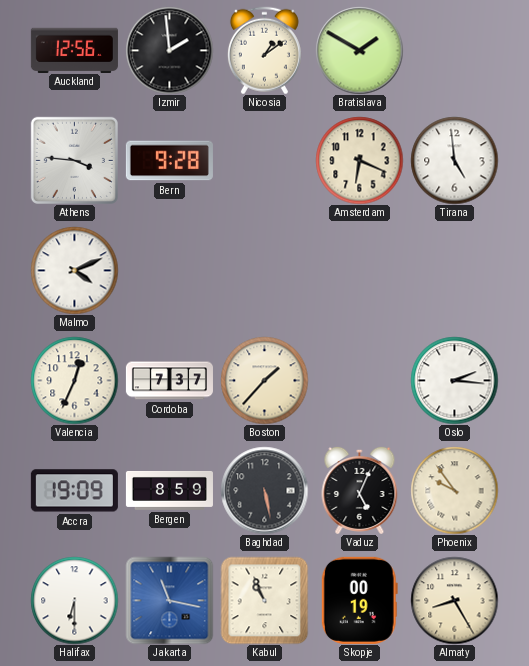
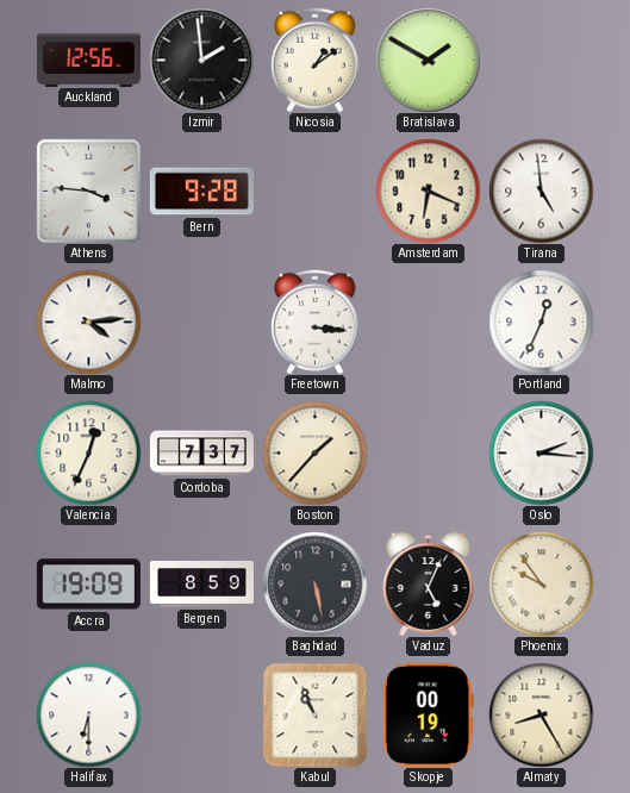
Malmo: 4:11 -> 4:14 (88, 321)
Freetown: none -> 3:16 (314, 321)
Portland: none -> 12:34 (541, 321)
Jakarta: 11:17 -> none (169, 600)
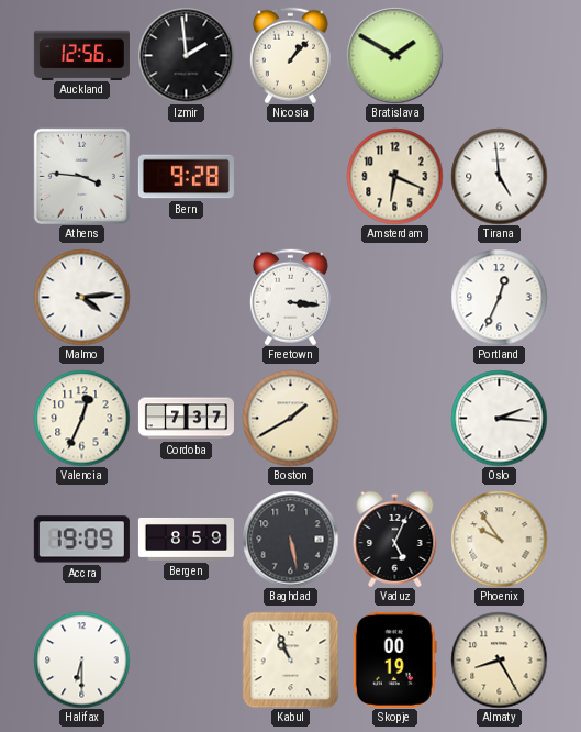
Nicosia: 1:09 -> 1:07 (290, 55)
Boston: 1:37 -> 1:40 (290, 418)
